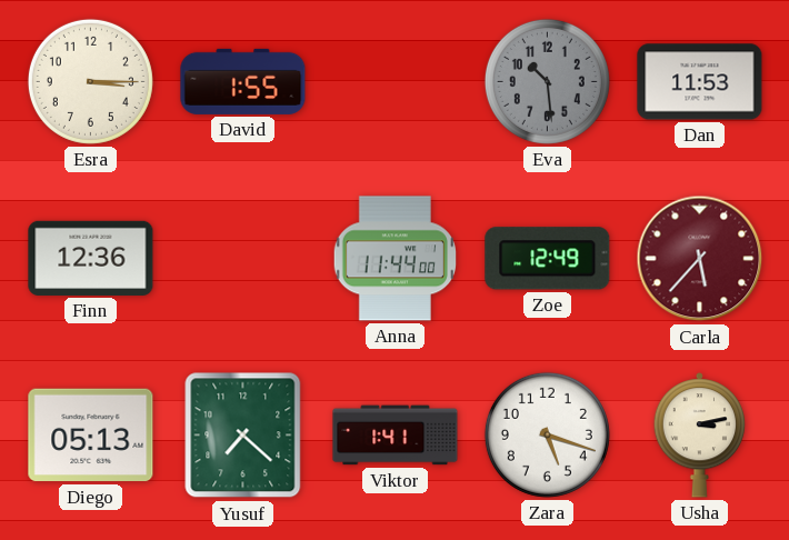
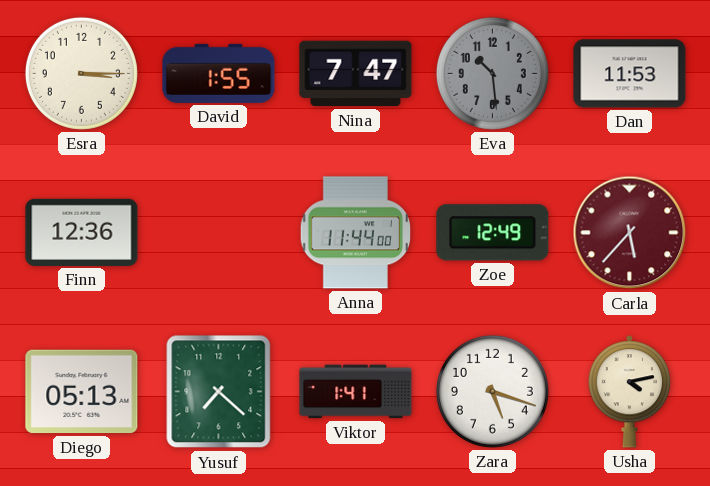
Nina: none -> 7:47 (356, 74)
Usha: 3:13 -> 4:13 (630, 392)
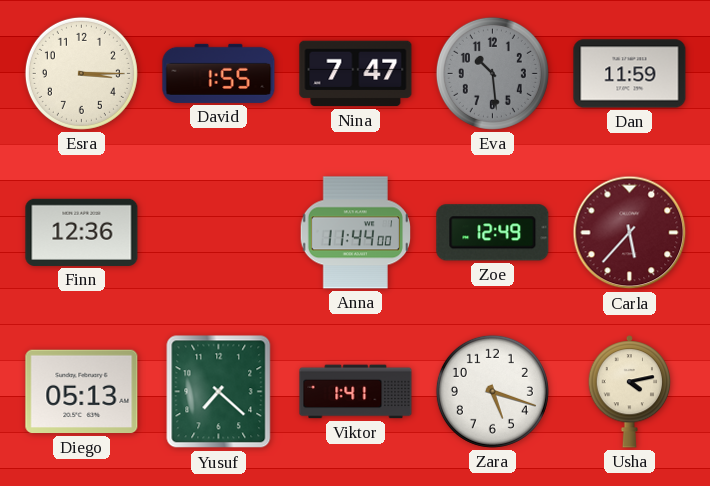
Dan: 11:53 -> 11:59 (630, 74)
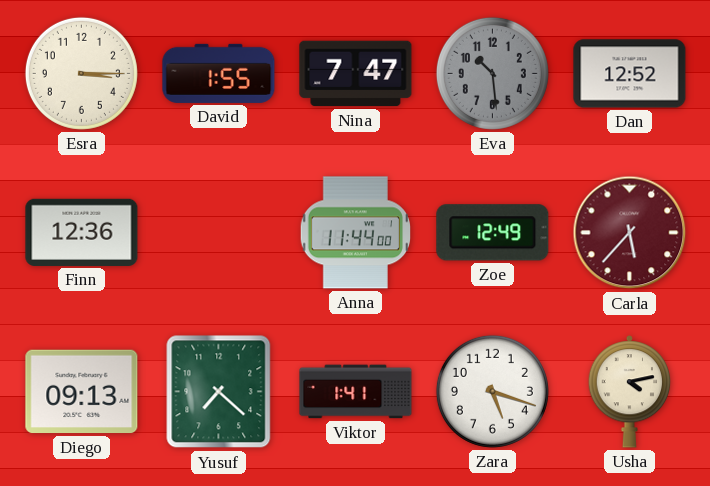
Dan: 11:59 -> 12:52 (630, 74)
Diego: 05:13 -> 09:13 (82, 392)
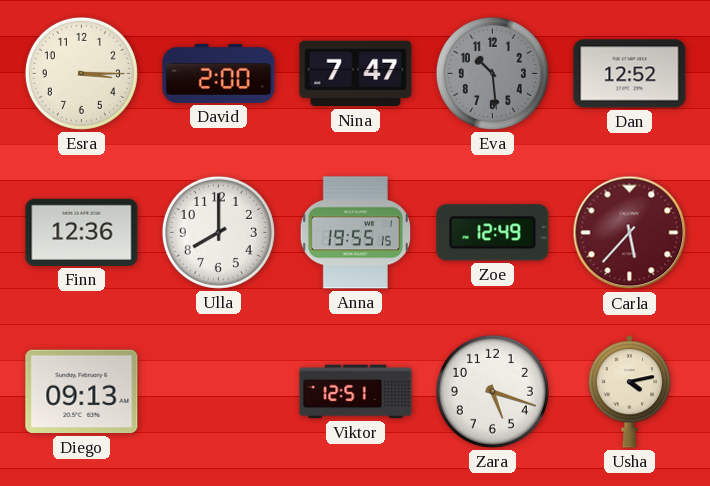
David: 1:55 -> 2:00 (219, 73)
Ulla: none -> 8:00 (218, 232)
Anna: 11:44 -> 19:55 (355, 233)
Yusuf: 7:22 -> none (219, 392)
Viktor: 1:41 -> 12:51 (356, 392)
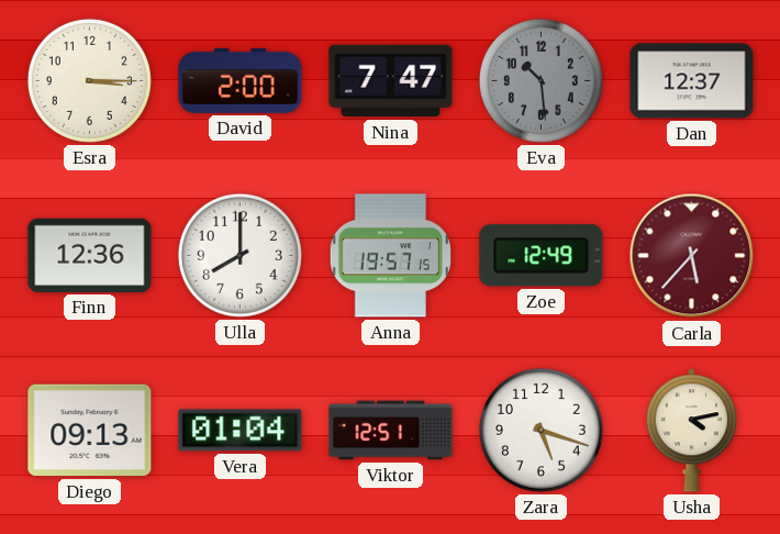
Dan: 12:52 -> 12:37 (692, 81)
Anna: 19:55 -> 19:57 (390, 256)
Vera: none -> 01:04 (241, 431)
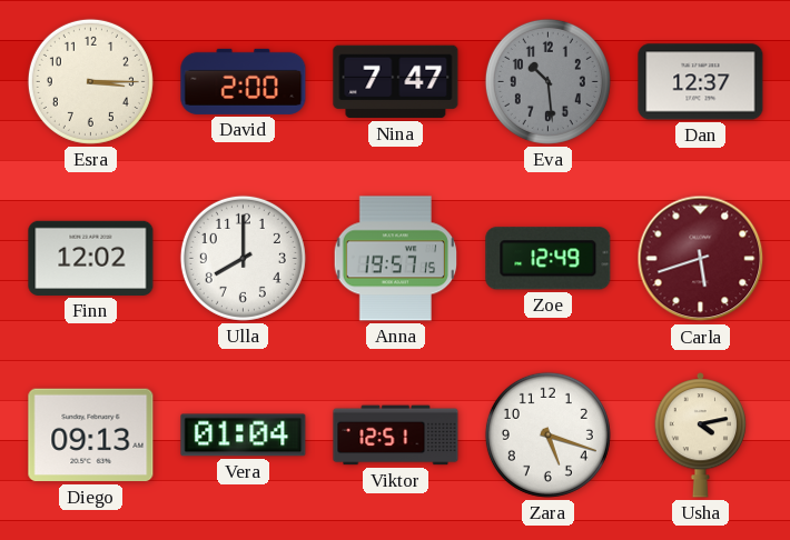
Finn: 12:36 -> 12:02 (91, 258)
Carla: 5:37 -> 5:42 (701, 259)
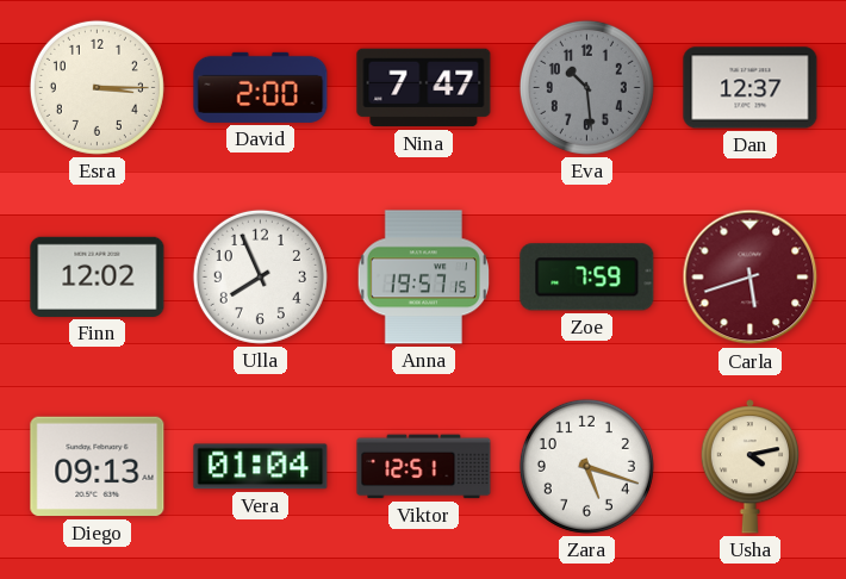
Ulla: 8:00 -> 7:56 (260, 276)
Zoe: 12:49 -> 7:59 (587, 278)
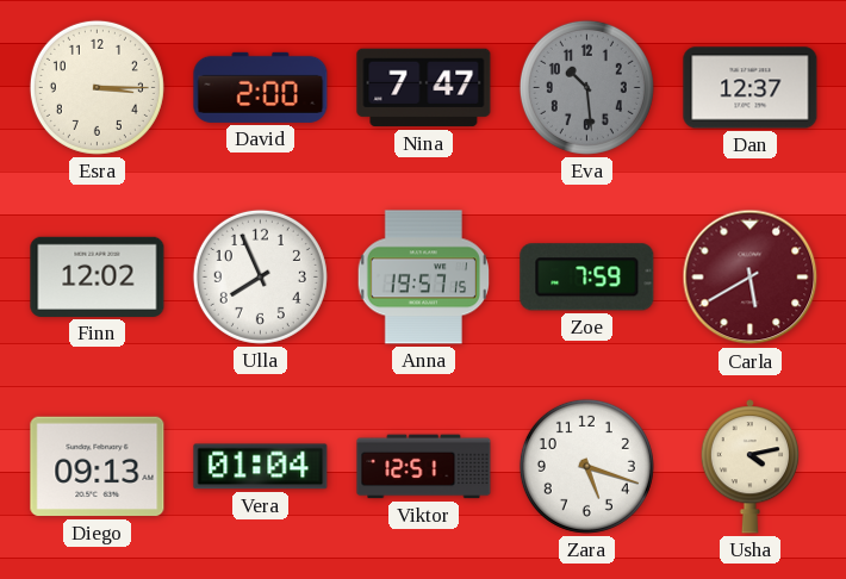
Carla: 5:42 -> 5:40 (751, 278)
